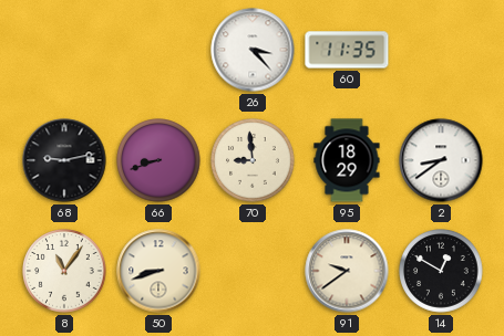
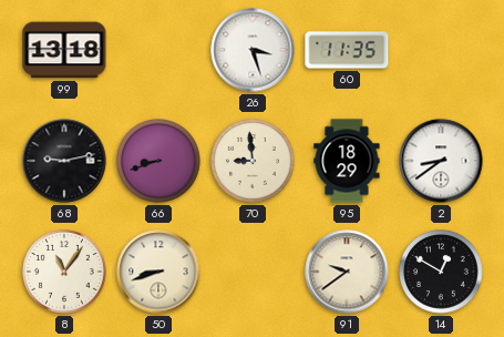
99: none -> 13:18 (64, 50)
26: 3:23 -> 3:27 (253, 50)
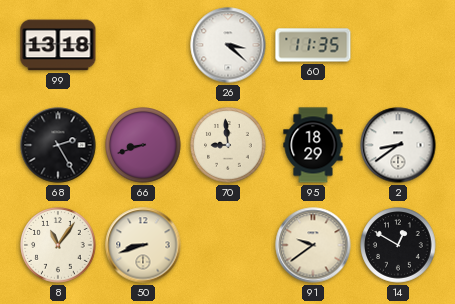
26: 3:27 -> 3:22 (228, 45)
68: 9:13 -> 2:25 (58, 145)
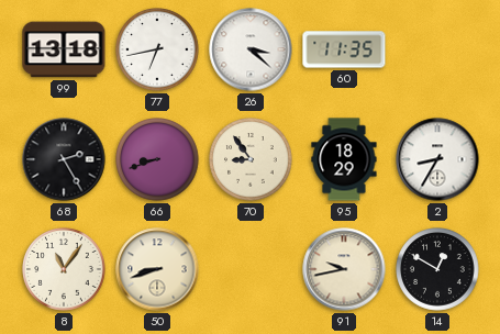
77: none -> 6:43 (157, 49)
70: 8:59 -> 8:54 (251, 159)
2: 8:39 -> 8:35 (437, 159)
91: 9:39 -> 9:43 (344, 269)
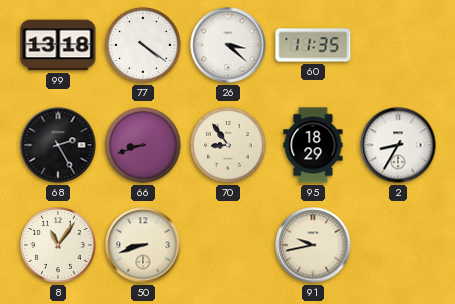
77: 6:43 -> 4:21 (143, 45)
14: 12:50 -> none (437, 269)
